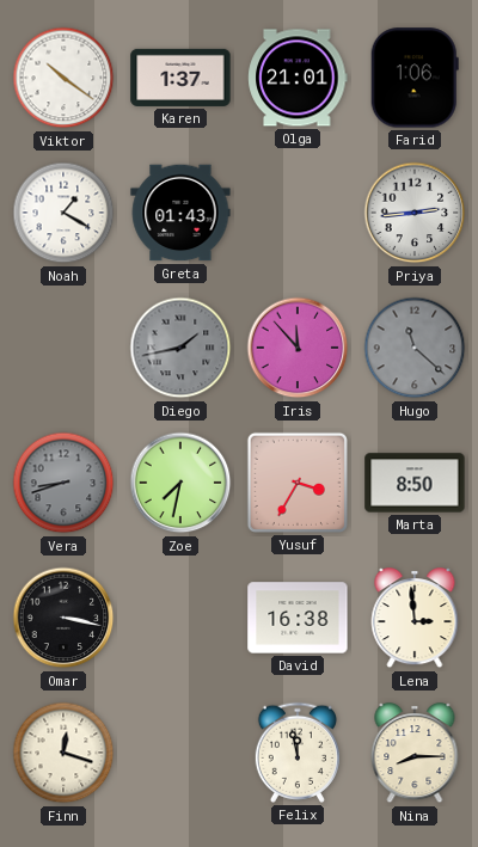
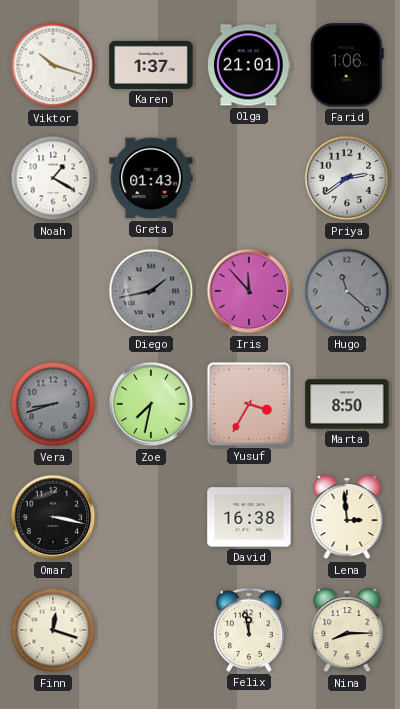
Viktor: 10:21 -> 10:18 (53, 65)
Priya: 2:44 -> 2:39 (347, 178)
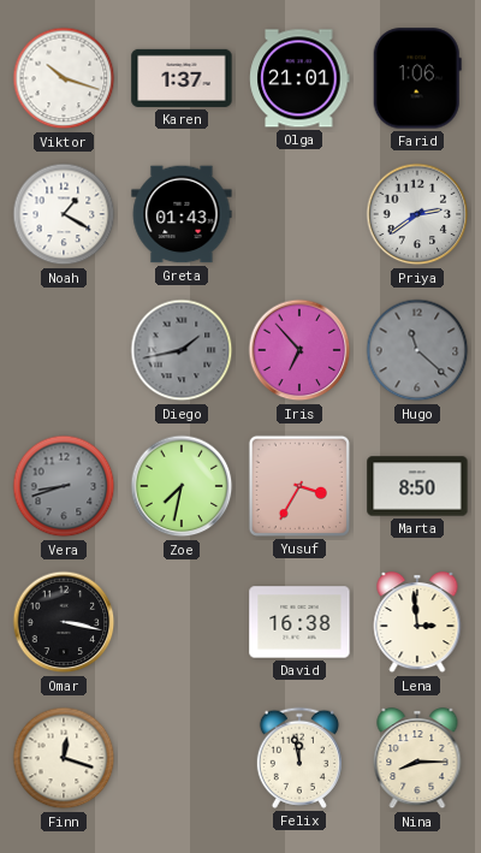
Iris: 11:53 -> 6:53 (299, 350)
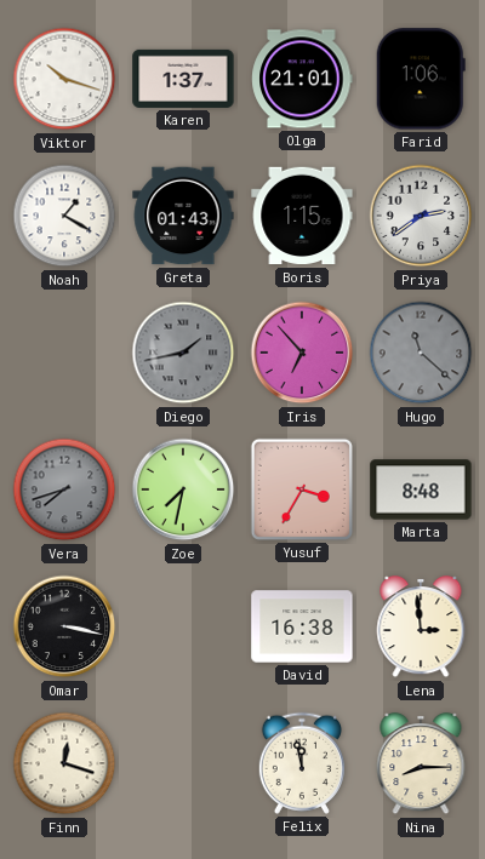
Boris: none -> 1:15 (302, 216)
Vera: 8:42 -> 7:42 (64, 489)
Marta: 8:50 -> 8:48 (421, 489)
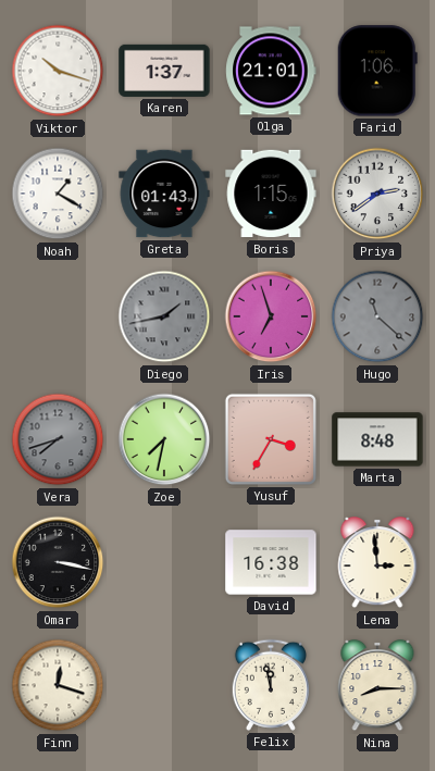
Iris: 6:53 -> 6:57 (271, 316)
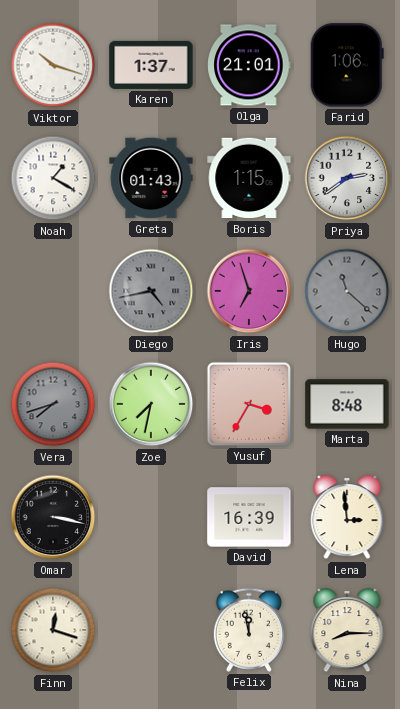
Diego: 1:43 -> 4:43 (151, 291)
David: 16:38 -> 16:39 (249, 517)
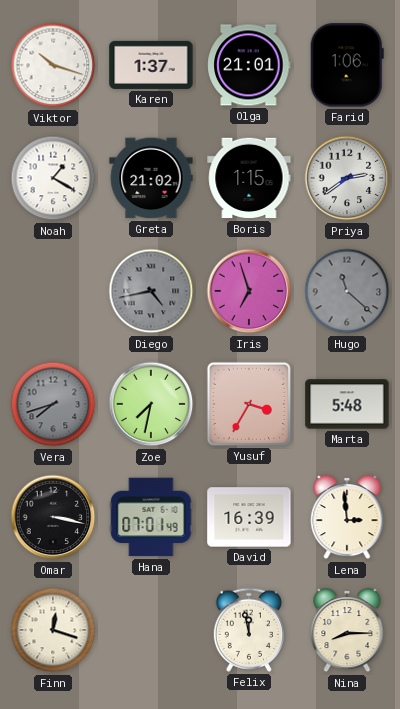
Greta: 01:43 -> 21:02 (151, 178)
Marta: 8:48 -> 5:48 (347, 404)
Hana: none -> 07:01 (151, 517)
